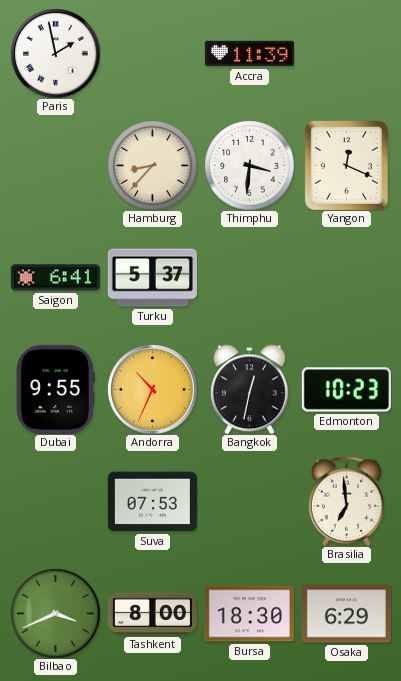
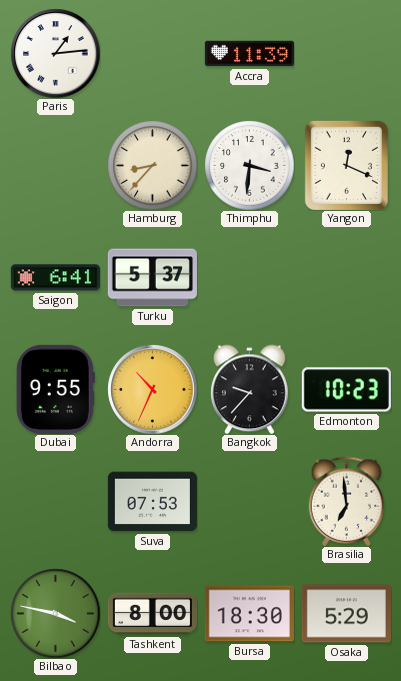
Paris: 1:58 -> 1:14 (55, 53)
Bangkok: 12:32 -> 9:37 (250, 389)
Bilbao: 3:41 -> 3:47 (55, 613)
Osaka: 6:29 -> 5:29 (346, 614)
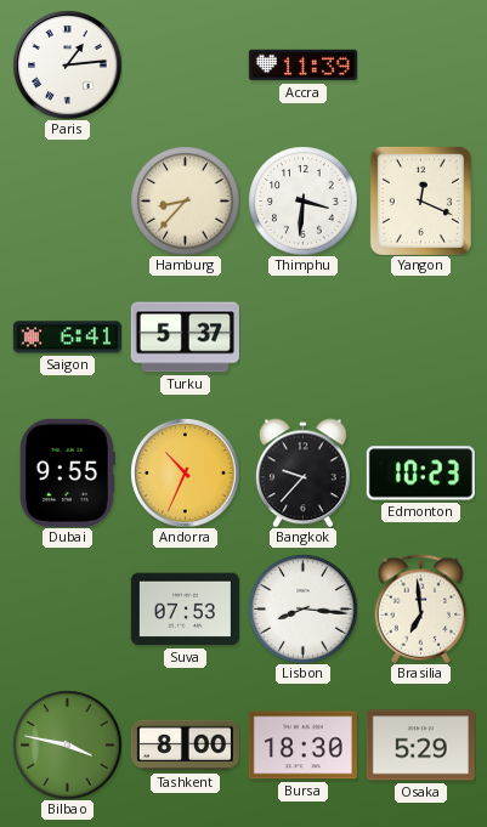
Lisbon: none -> 8:16 (302, 608)
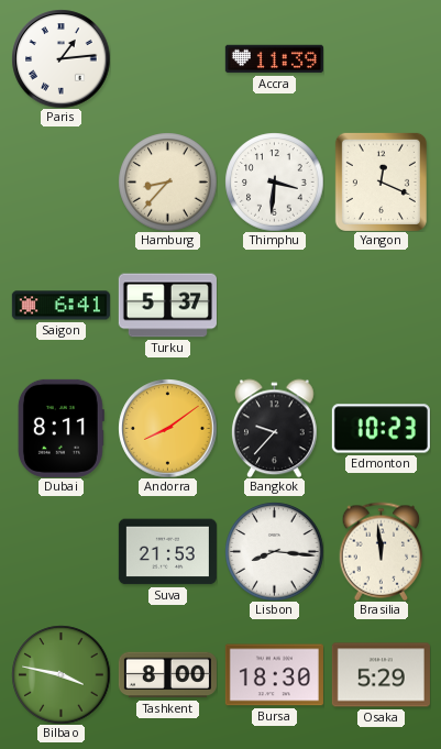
Dubai: 9:55 -> 8:11 (60, 428)
Andorra: 10:34 -> 8:09 (167, 428)
Suva: 07:53 -> 21:53 (167, 552)
Brasilia: 6:59 -> 11:59 (382, 551)
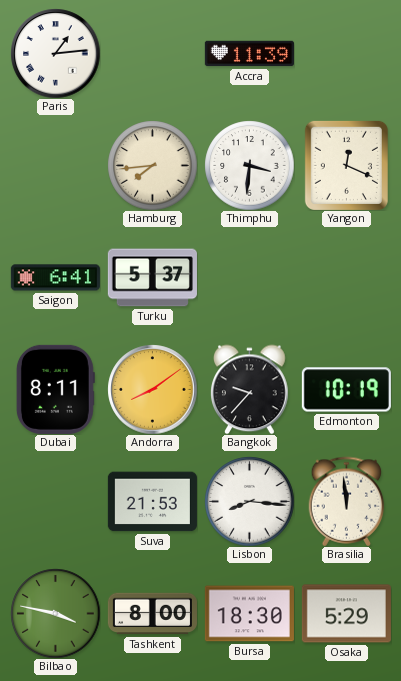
Hamburg: 8:37 -> 7:44 (152, 165)
Edmonton: 10:23 -> 10:19 (346, 390)
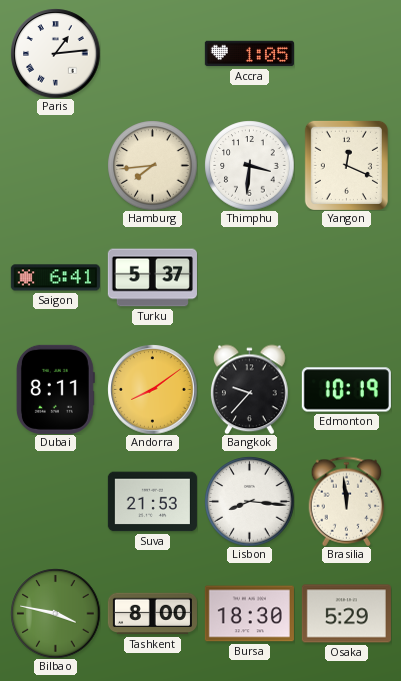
Accra: 11:39 -> 1:05 (249, 54)
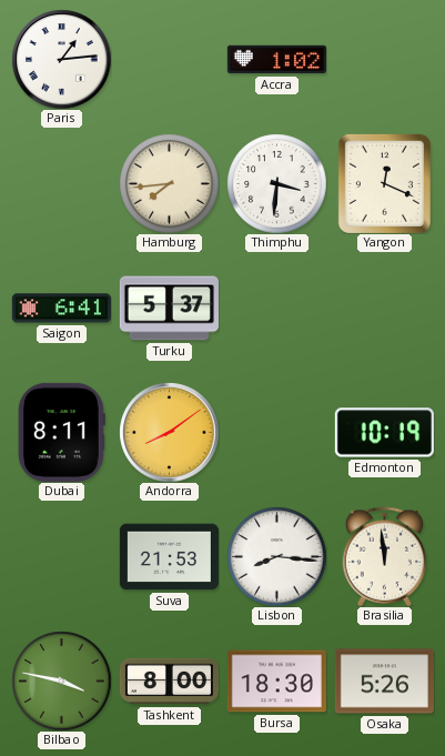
Accra: 1:05 -> 1:02 (276, 60)
Bangkok: 9:37 -> none (250, 389)
Osaka: 5:29 -> 5:26 (384, 682)
